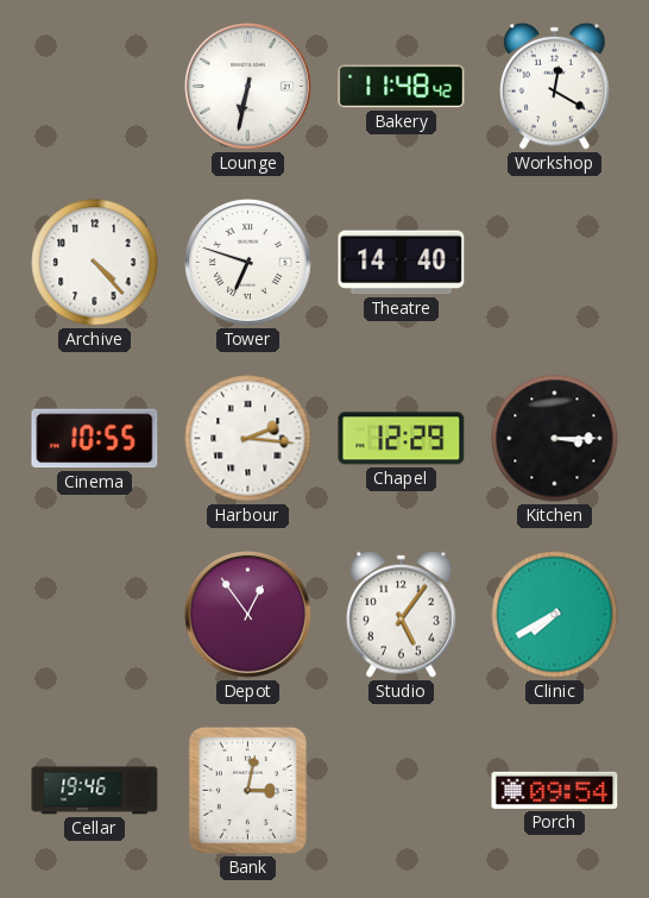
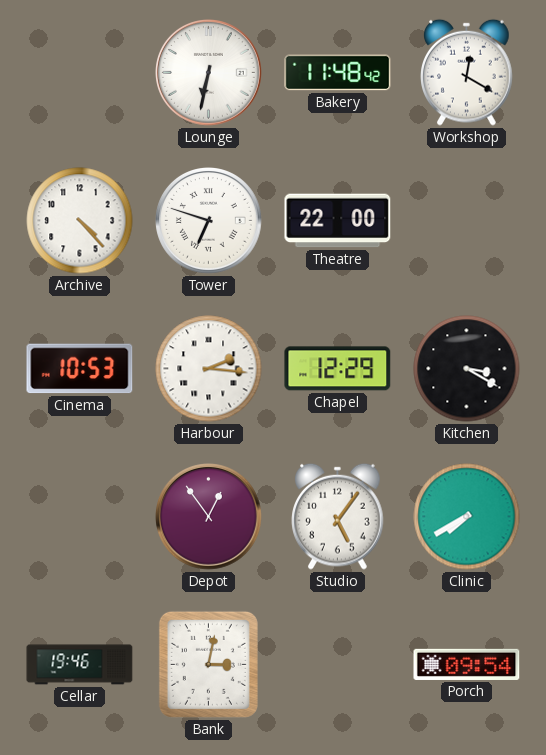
Theatre: 14:40 -> 22:00 (338, 221)
Cinema: 10:55 -> 10:53 (80, 369)
Kitchen: 3:15 -> 3:20 (467, 369)
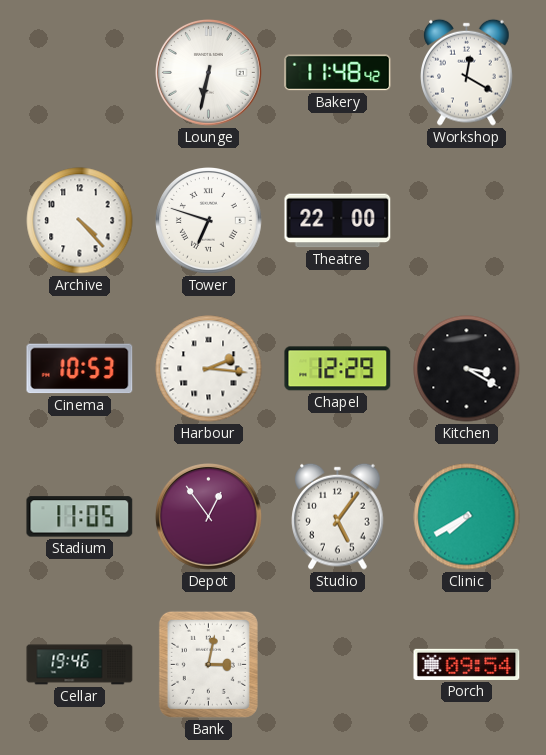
Stadium: none -> 11:05 (80, 517)
